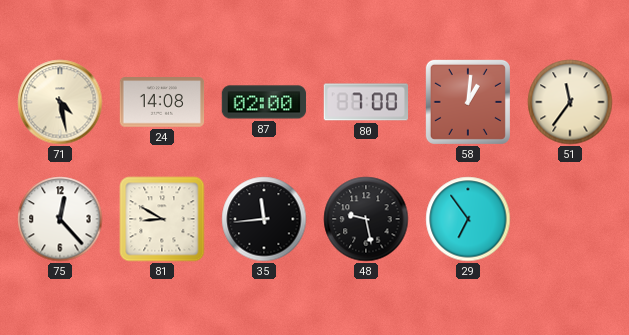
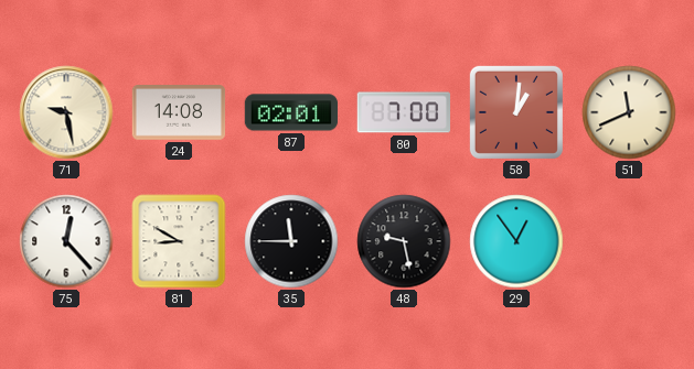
71: 4:28 -> 9:28 (66, 112)
87: 02:00 -> 02:01 (291, 112)
51: 11:36 -> 11:41 (629, 112)
35: 11:44 -> 11:45 (291, 241)
29: 6:54 -> 12:54 (516, 241)
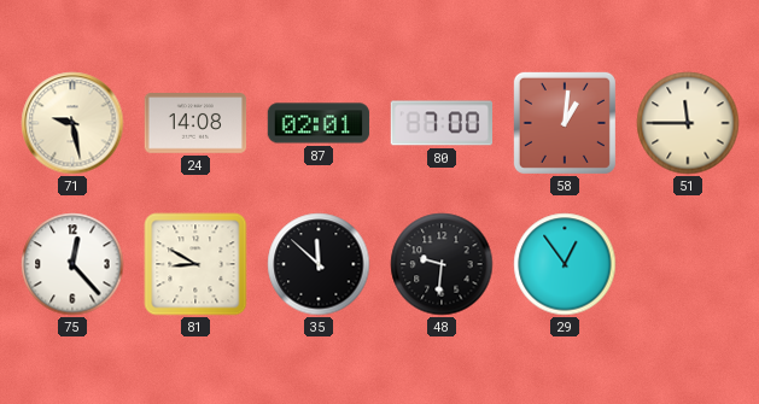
51: 11:41 -> 11:45 (688, 123)
35: 11:45 -> 11:52 (319, 264)
48: 9:28 -> 9:31 (442, 264)
